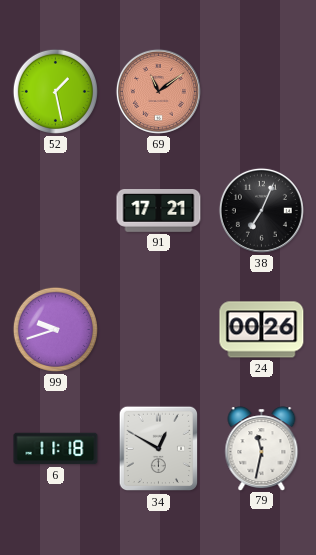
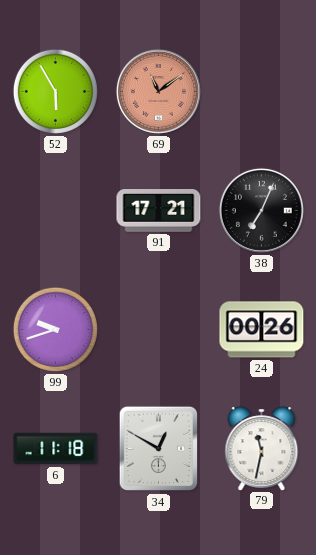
52: 1:28 -> 5:55 (55, 91)
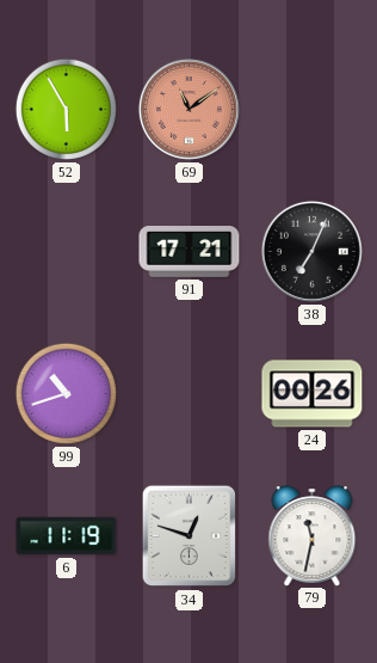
99: 9:42 -> 10:42 (66, 393)
6: 11:18 -> 11:19 (67, 536)
34: 12:50 -> 12:48 (188, 536)
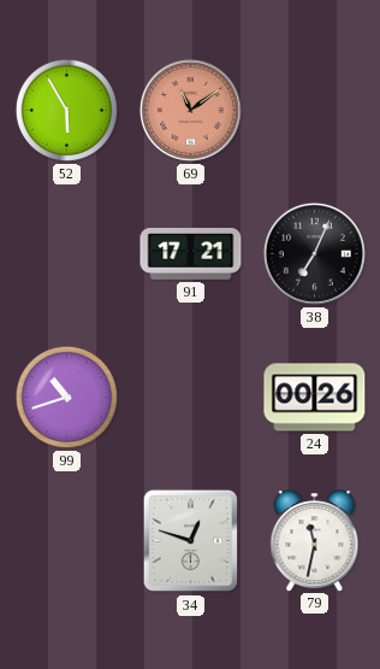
6: 11:19 -> none (67, 536)
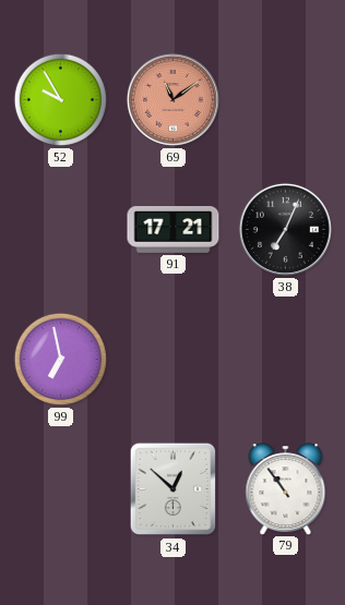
52: 5:55 -> 9:55 (60, 99)
99: 10:42 -> 6:58 (60, 359)
24: 00:26 -> none (315, 398)
34: 12:48 -> 12:52 (172, 489)
79: 11:32 -> 10:54 (286, 488)
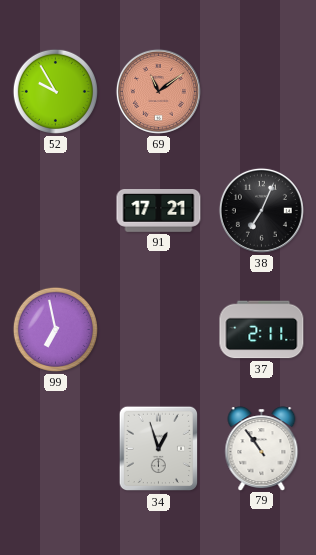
37: none -> 2:11 (262, 330)
34: 12:52 -> 12:57 (158, 449)
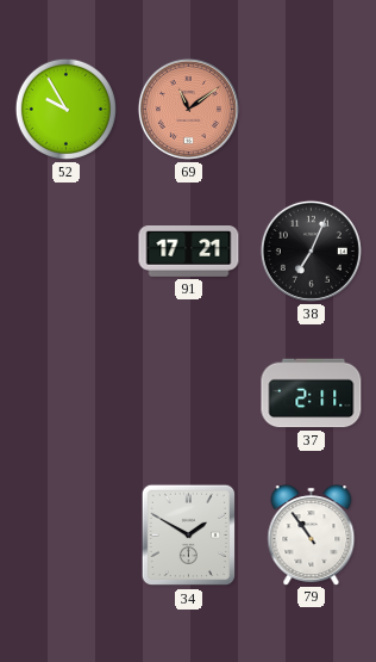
99: 6:58 -> none (55, 329)
34: 12:57 -> 1:50 (188, 536)
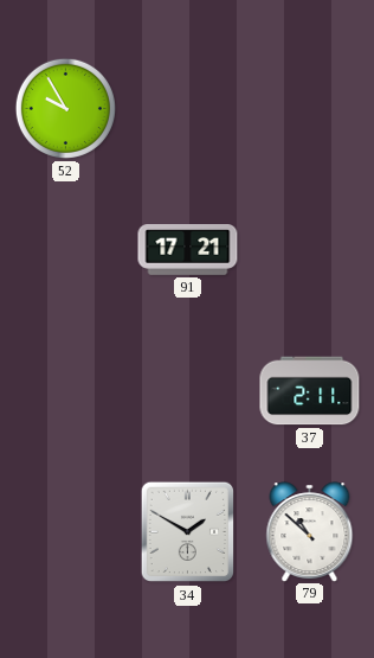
69: 11:09 -> none (188, 109)
38: 7:04 -> none (311, 250)
79: 10:54 -> 10:52 (310, 531)
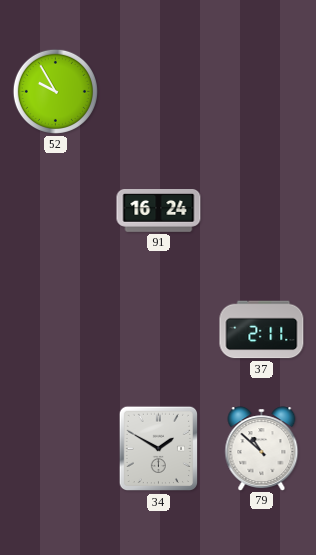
91: 17:21 -> 16:24 (159, 211)
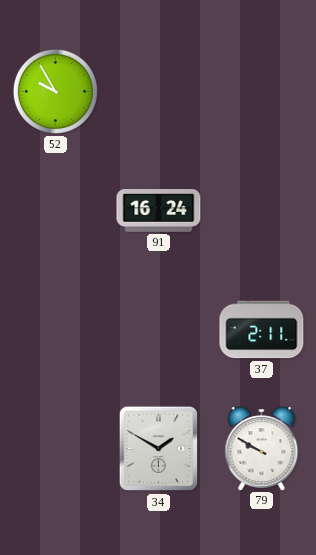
79: 10:52 -> 9:50 (262, 448)
